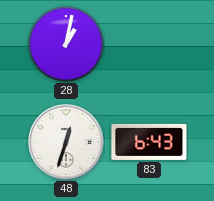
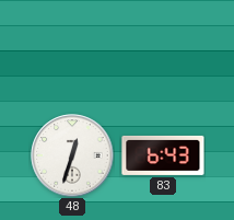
28: 1:02 -> none (67, 45)
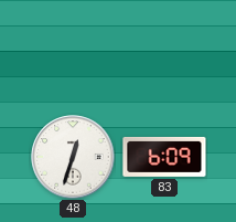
83: 6:43 -> 6:09 (164, 157)
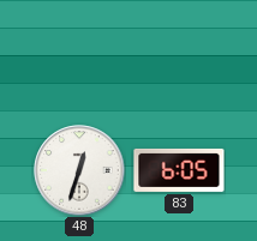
83: 6:09 -> 6:05 (179, 170)
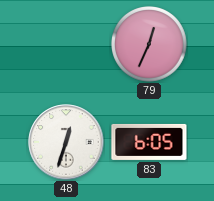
79: none -> 12:34 (150, 45)
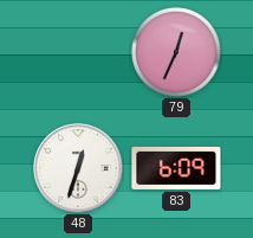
83: 6:05 -> 6:09 (176, 168)
